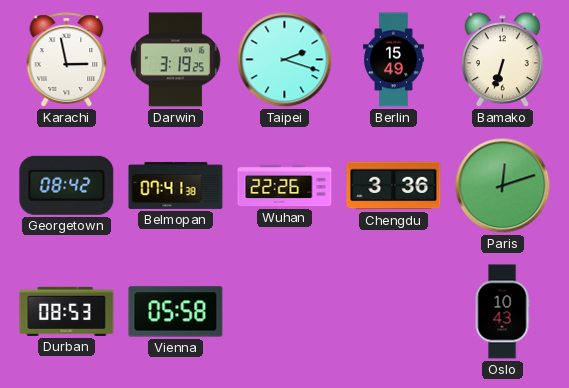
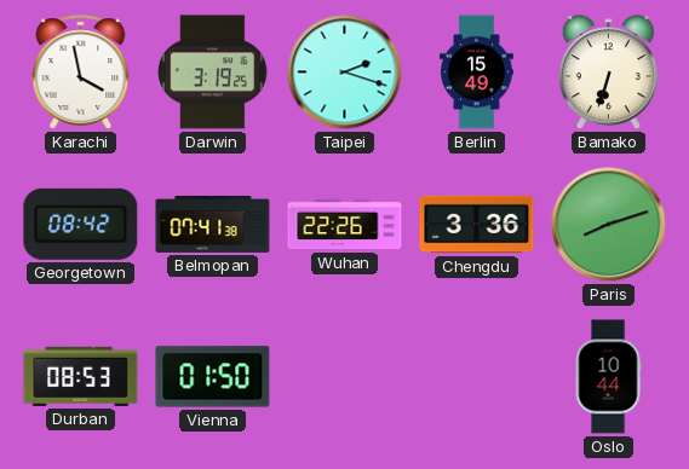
Karachi: 2:58 -> 3:58 (81, 73)
Paris: 12:12 -> 8:12 (609, 225)
Vienna: 05:58 -> 01:50 (213, 377)
Oslo: 10:43 -> 10:44 (608, 377)
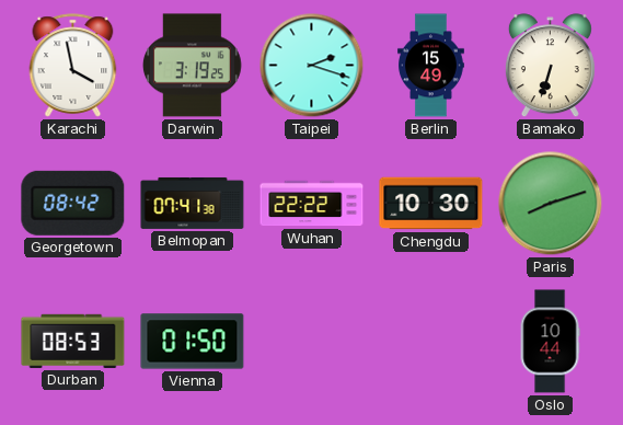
Wuhan: 22:26 -> 22:22 (312, 204)
Chengdu: 3:36 -> 10:30 (431, 204)
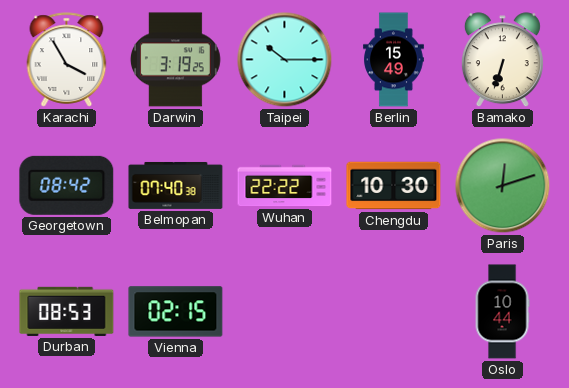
Karachi: 3:58 -> 3:55 (67, 60)
Taipei: 2:18 -> 10:15 (285, 60)
Belmopan: 07:41 -> 07:40 (176, 185)
Paris: 8:12 -> 12:12 (503, 186)
Vienna: 01:50 -> 02:15 (176, 312)
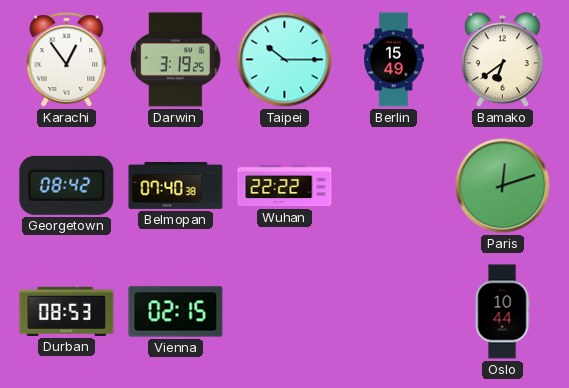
Karachi: 3:55 -> 12:54 (67, 60)
Bamako: 6:33 -> 6:39 (502, 60)
Chengdu: 10:30 -> none (394, 186)
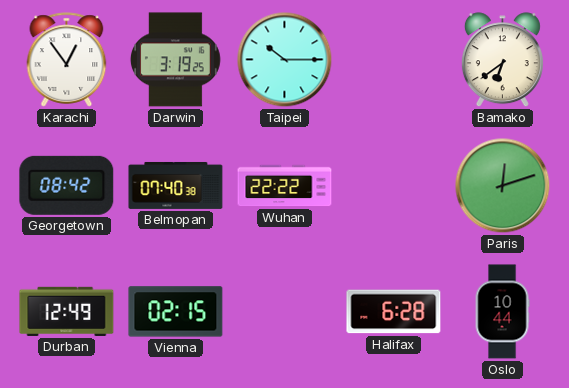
Berlin: 15:49 -> none (394, 60)
Durban: 08:53 -> 12:49 (67, 311)
Halifax: none -> 6:28 (394, 312)
